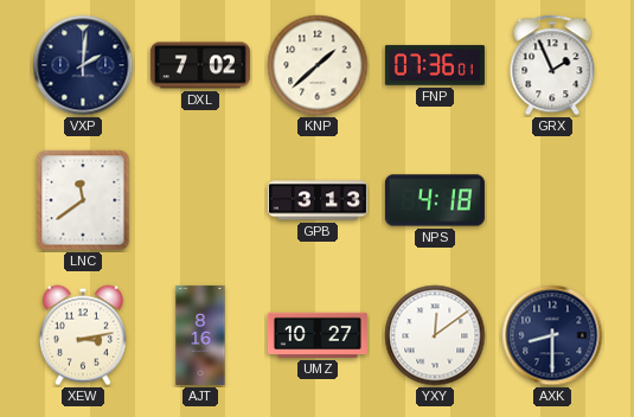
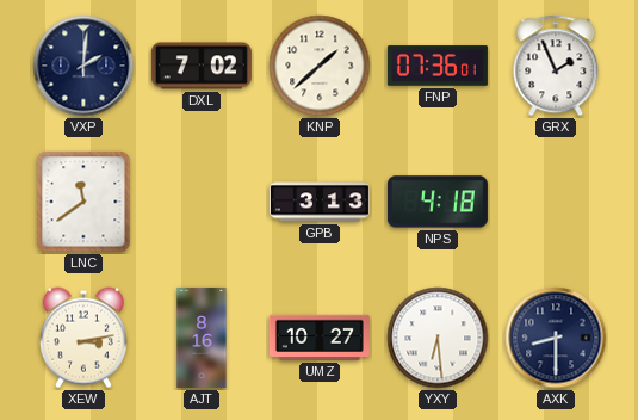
YXY: 12:09 -> 6:29 (438, 338)
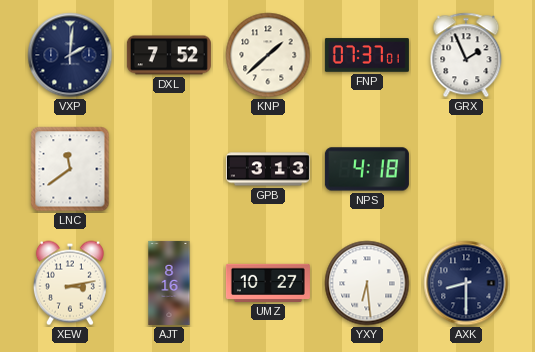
DXL: 7:02 -> 7:52 (169, 55)
FNP: 07:36 -> 07:37 (367, 55)
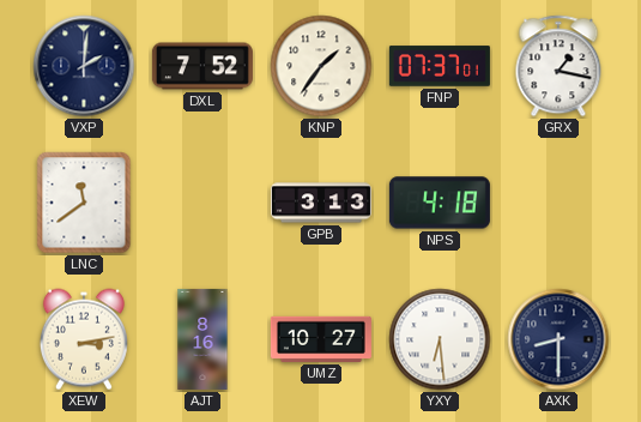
KNP: 1:38 -> 1:36 (321, 66)
GRX: 1:56 -> 1:17 (558, 66)
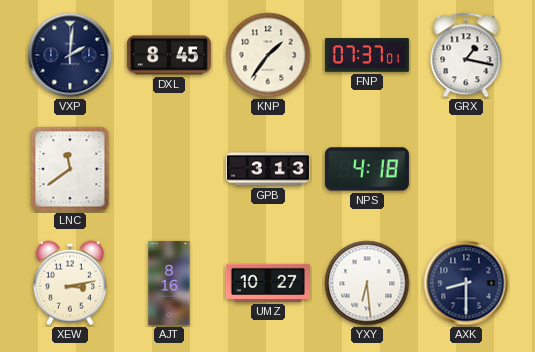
DXL: 7:52 -> 8:45 (169, 55)
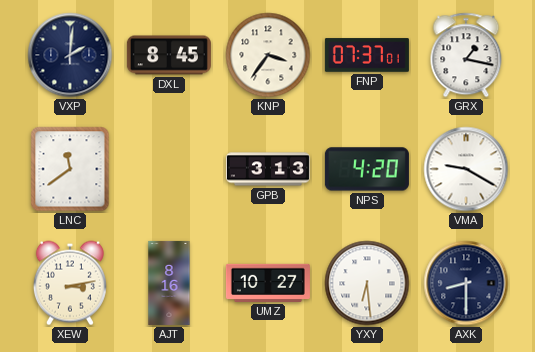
KNP: 1:36 -> 3:36 (268, 55)
NPS: 4:18 -> 4:20 (367, 169)
VMA: none -> 9:20 (466, 169)
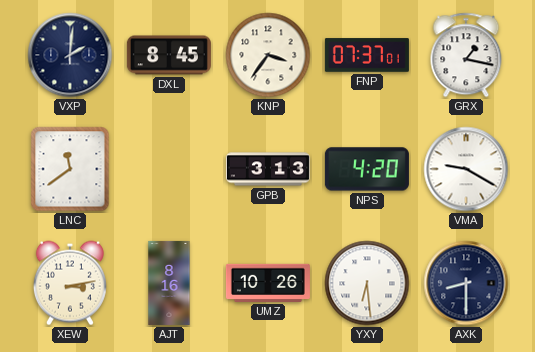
UMZ: 10:27 -> 10:26 (268, 283)
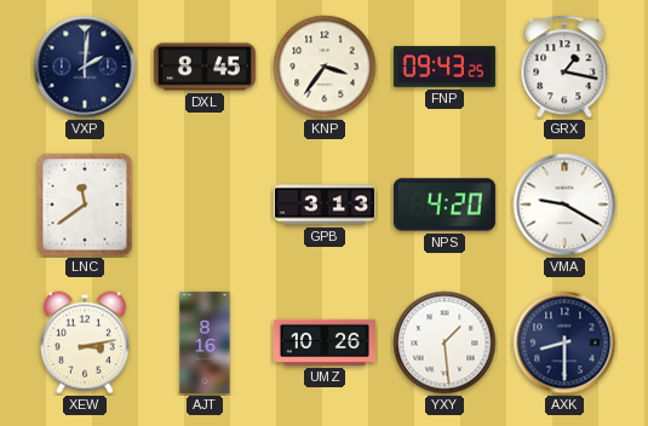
FNP: 07:37 -> 09:43 (445, 67)
YXY: 6:29 -> 1:29 (445, 342)
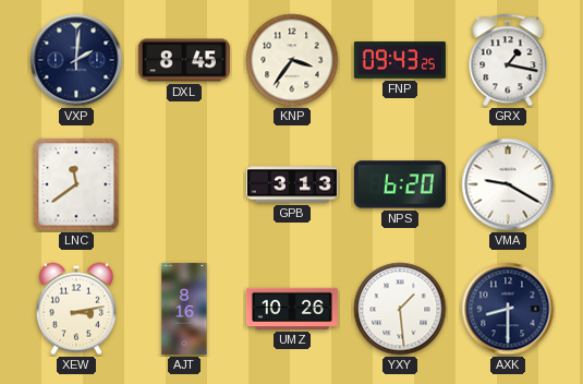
NPS: 4:20 -> 6:20 (400, 184)
